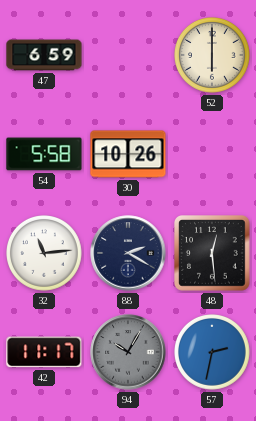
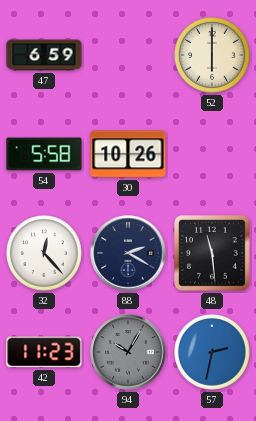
32: 11:14 -> 12:23 (45, 254)
48: 12:29 -> 11:29 (213, 254)
42: 11:17 -> 11:23 (44, 352)
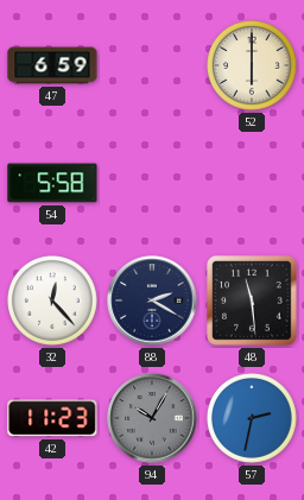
30: 10:26 -> none (128, 154)
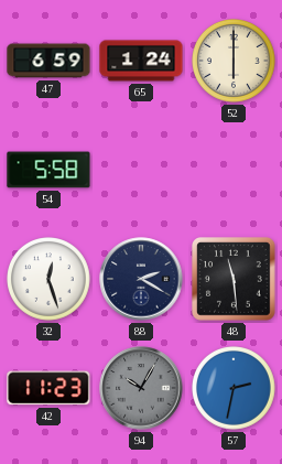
65: none -> 1:24 (141, 61)
32: 12:23 -> 12:27 (50, 280)
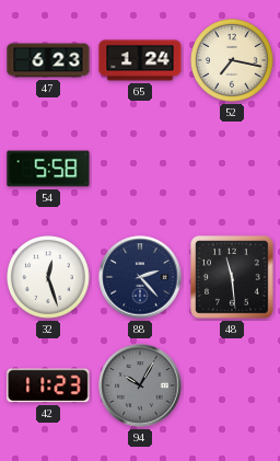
47: 6:59 -> 6:23 (48, 60)
52: 6:00 -> 7:17 (233, 61)
88: 2:20 -> 2:23 (140, 277)
57: 2:32 -> none (235, 389)
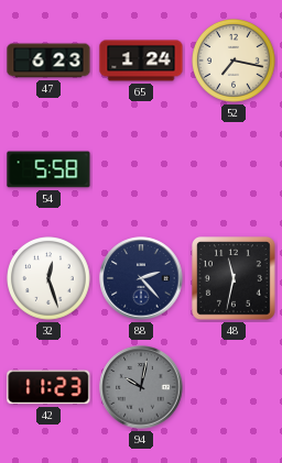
48: 11:29 -> 11:32 (235, 279)
94: 10:05 -> 10:02 (141, 387)
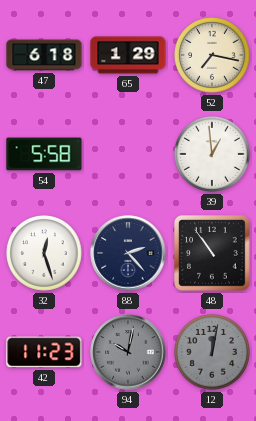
47: 6:23 -> 6:18 (44, 55)
65: 1:24 -> 1:29 (128, 55)
39: none -> 12:59 (213, 155)
48: 11:32 -> 10:54 (213, 254)
12: none -> 12:02 (213, 353)
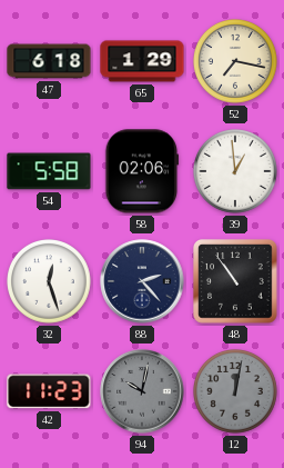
58: none -> 02:06 (142, 171)
